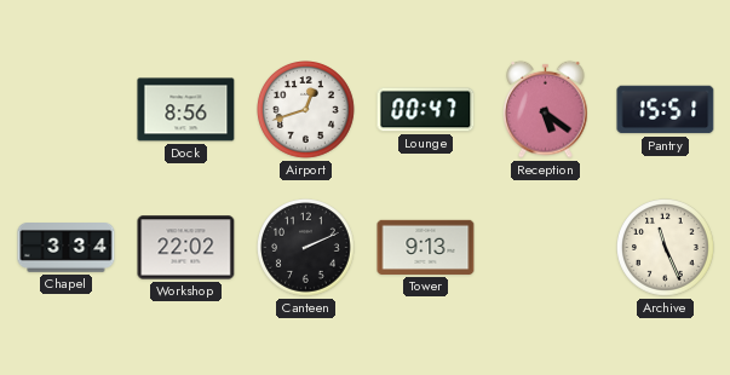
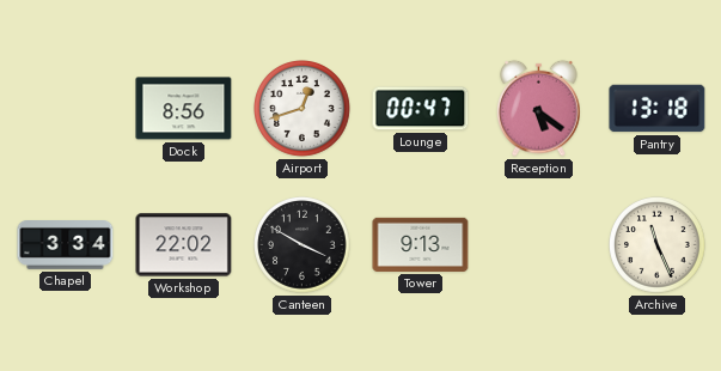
Pantry: 15:51 -> 13:18 (658, 109)
Canteen: 2:11 -> 3:50 (303, 245)
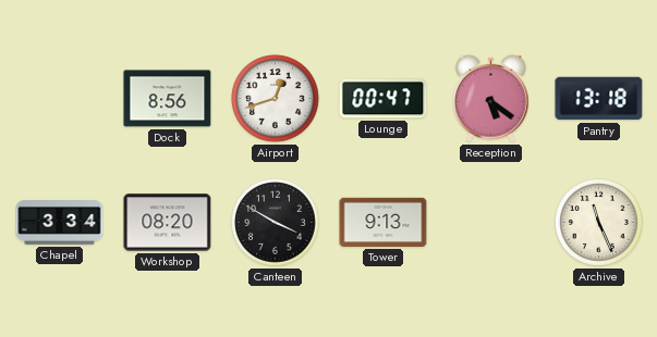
Workshop: 22:02 -> 08:20 (168, 223)
